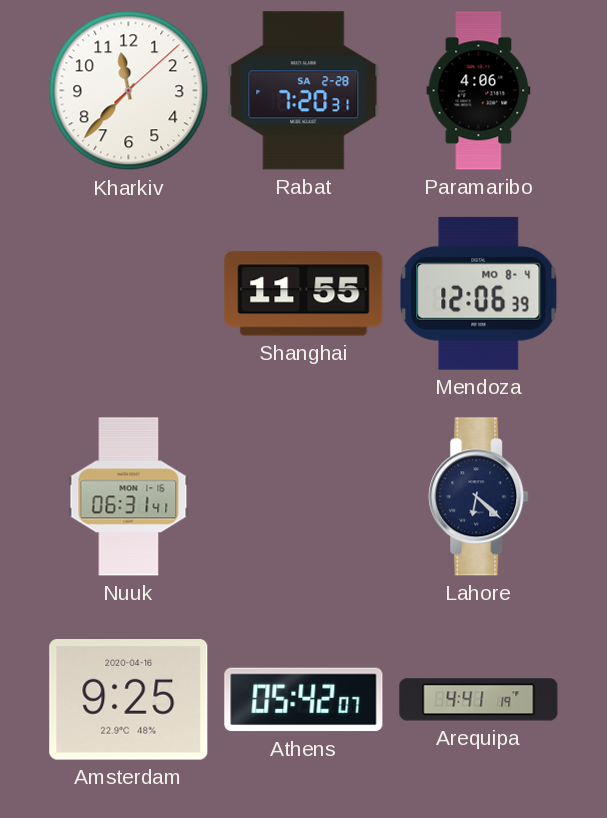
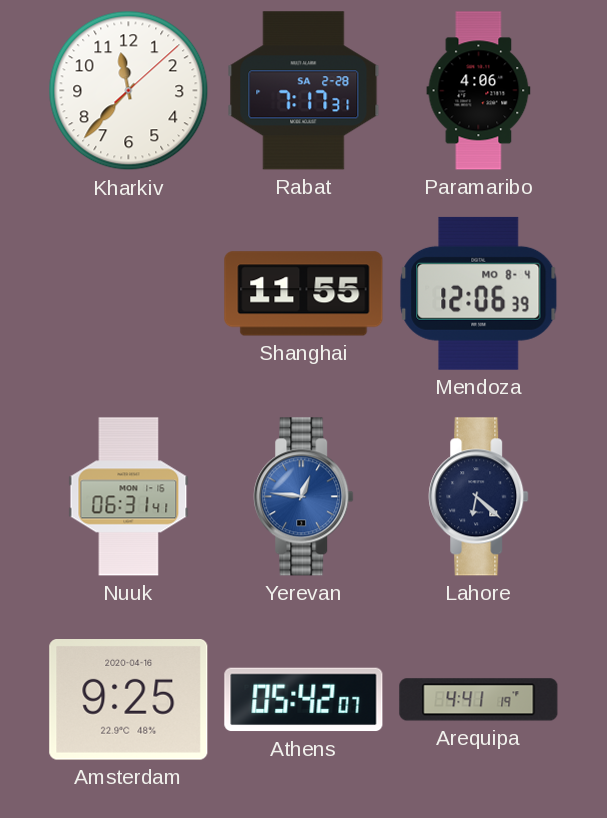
Rabat: 7:20 -> 7:17 (304, 91)
Yerevan: none -> 12:46 (304, 497)
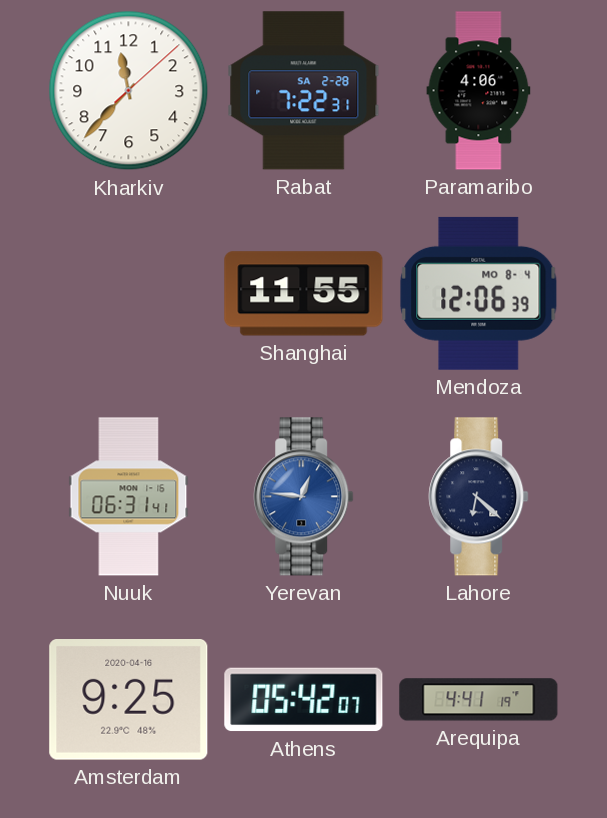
Rabat: 7:17 -> 7:22 (304, 91)
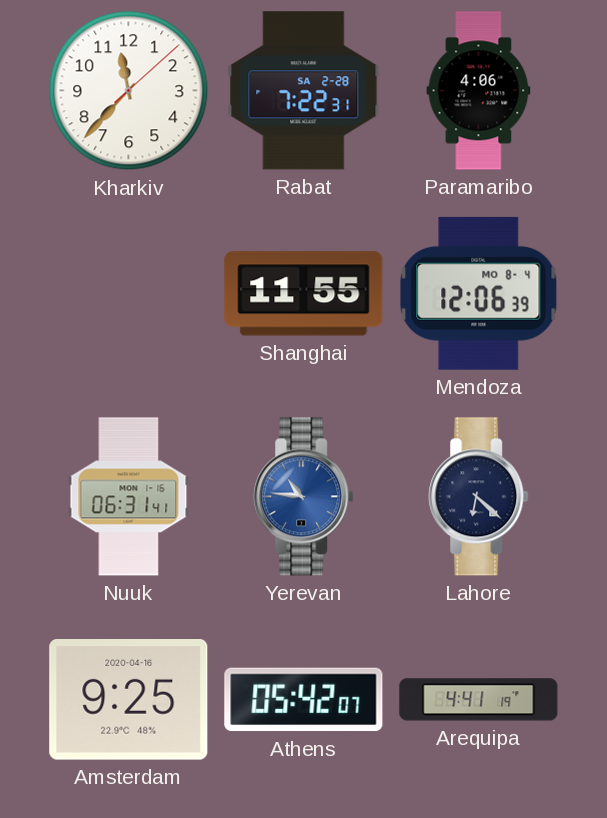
Yerevan: 12:46 -> 10:46 (304, 497)
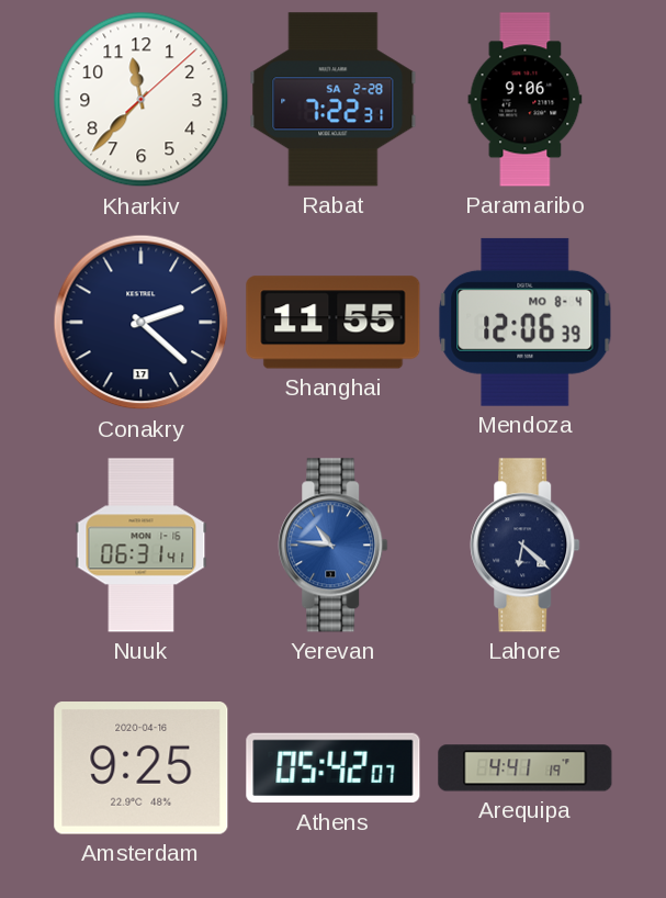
Paramaribo: 4:06 -> 9:06 (526, 100)
Conakry: none -> 2:22 (142, 323)
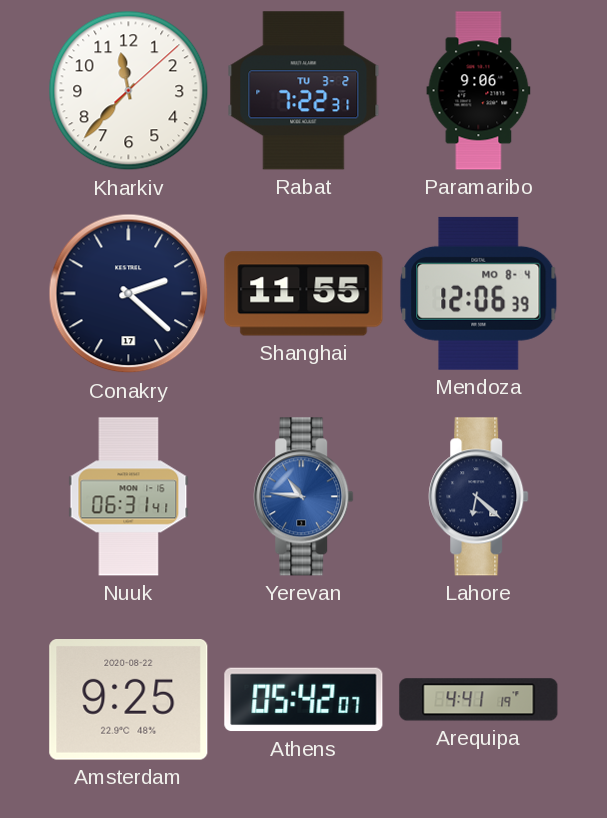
Rabat date: SA 2-28 -> TU 3-2 (304, 91)
Amsterdam date: 2020-04-16 -> 2020-08-22 (129, 700)
